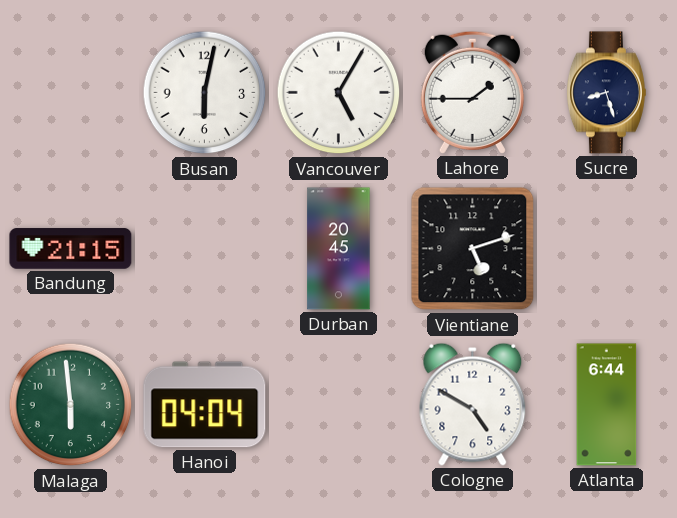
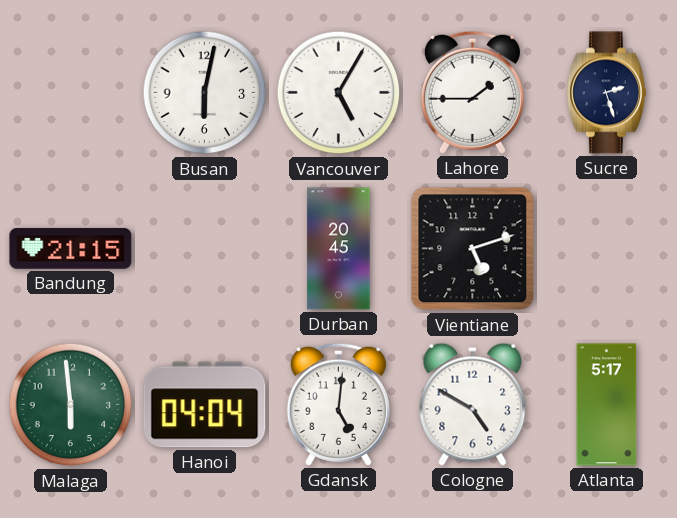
Sucre: 8:27 -> 2:27 (606, 93)
Gdansk: none -> 5:01 (338, 404)
Atlanta: 6:44 -> 5:17 (607, 405)
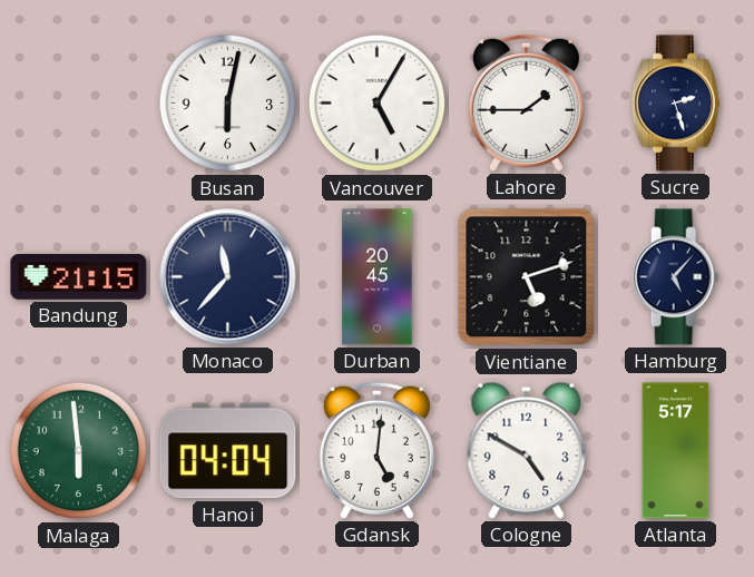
Monaco: none -> 11:37 (228, 277)
Hamburg: none -> 5:07 (676, 277)
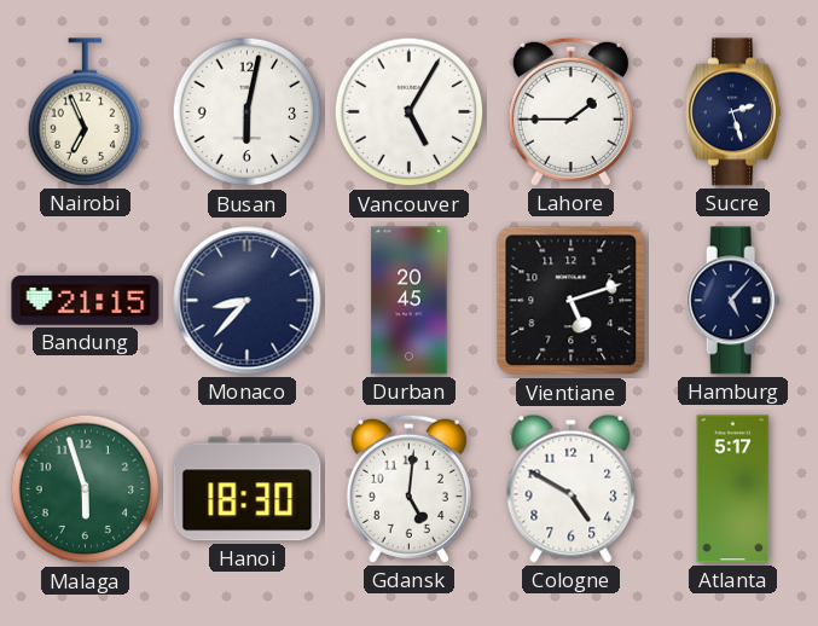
Nairobi: none -> 6:56 (86, 112)
Monaco: 11:37 -> 8:37 (248, 301)
Malaga: 5:59 -> 5:57 (86, 489)
Hanoi: 04:04 -> 18:30 (248, 489)
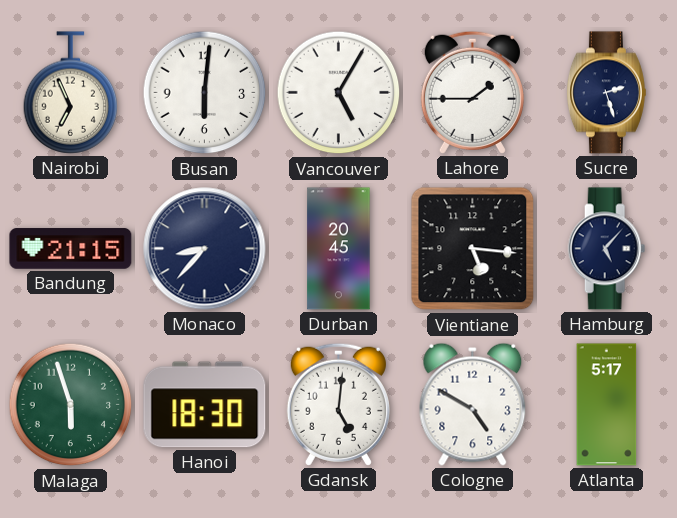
Busan: 6:02 -> 6:01 (205, 93)
Vientiane: 5:12 -> 5:16 (473, 249)
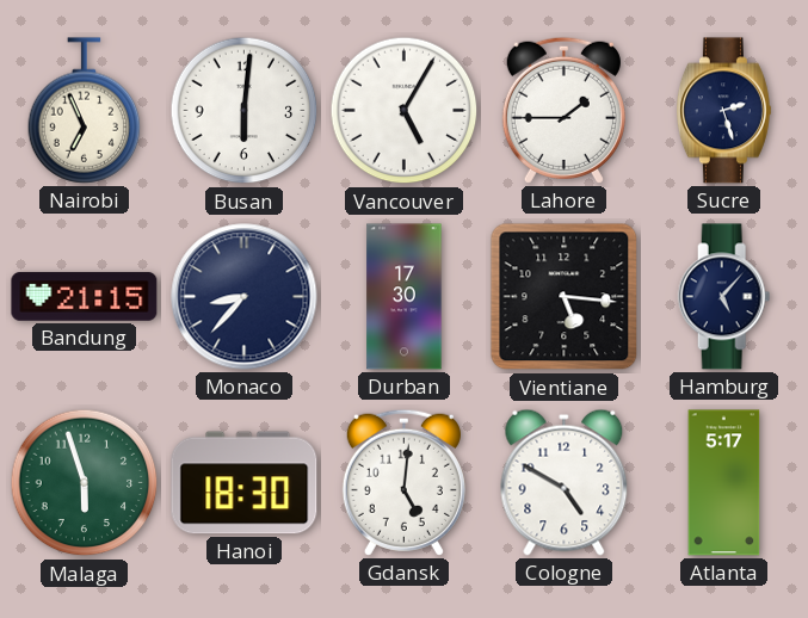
Durban: 20:45 -> 17:30 (405, 297)
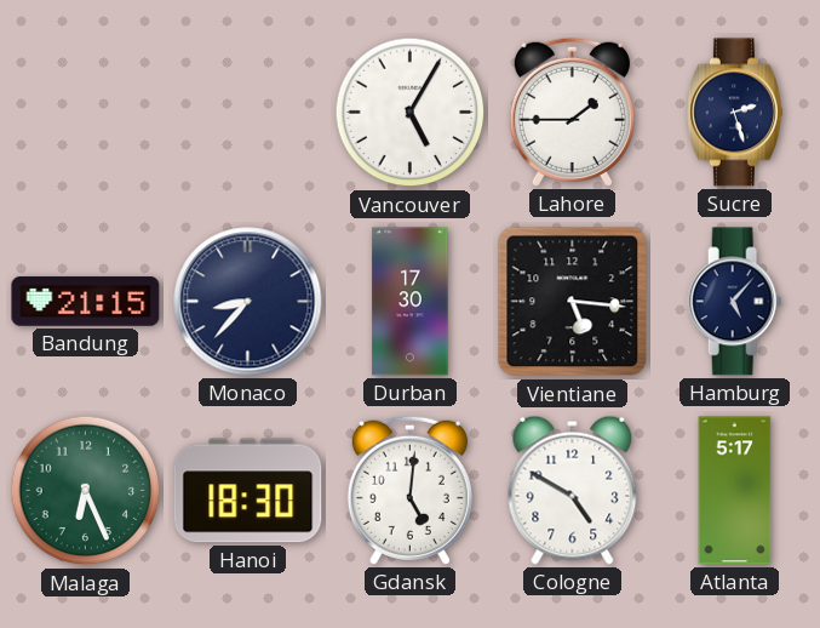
Nairobi: 6:56 -> none (85, 111)
Busan: 6:01 -> none (245, 111)
Malaga: 5:57 -> 6:26 (86, 491)
